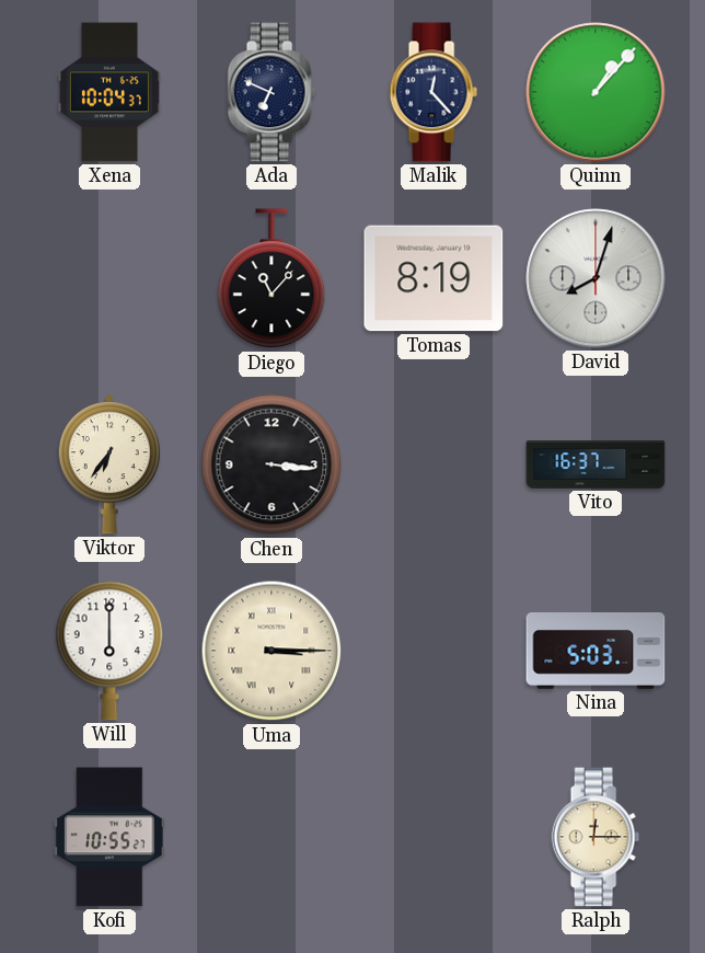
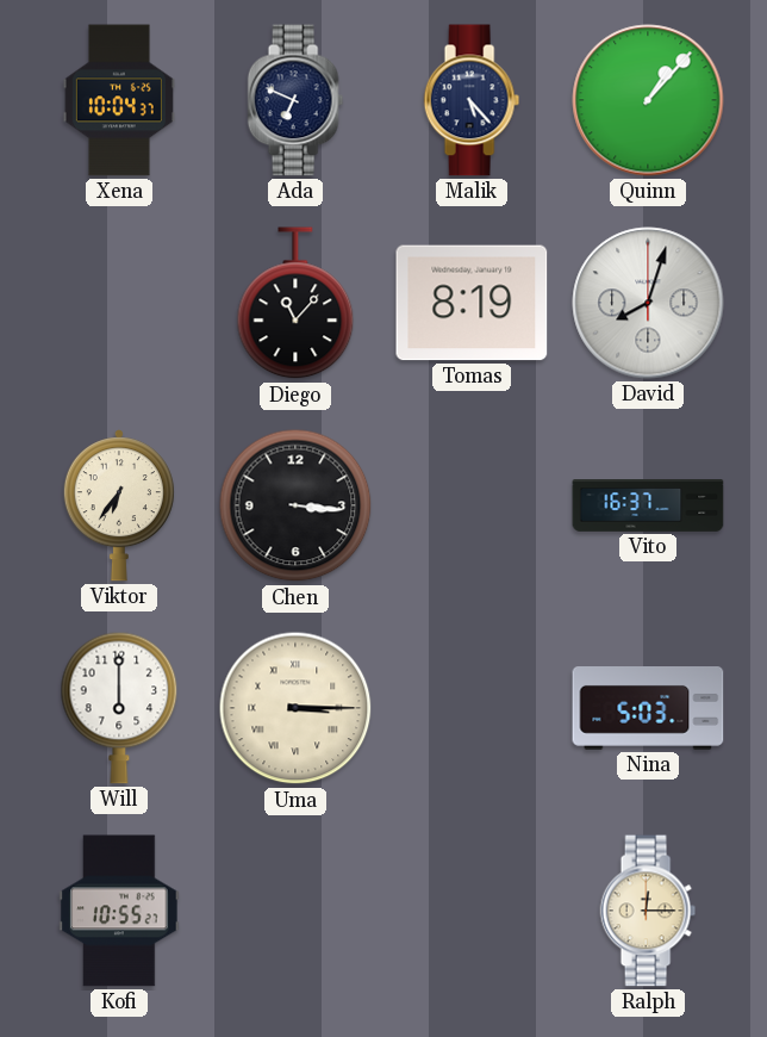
Malik: 12:23 -> 5:23 (472, 100)
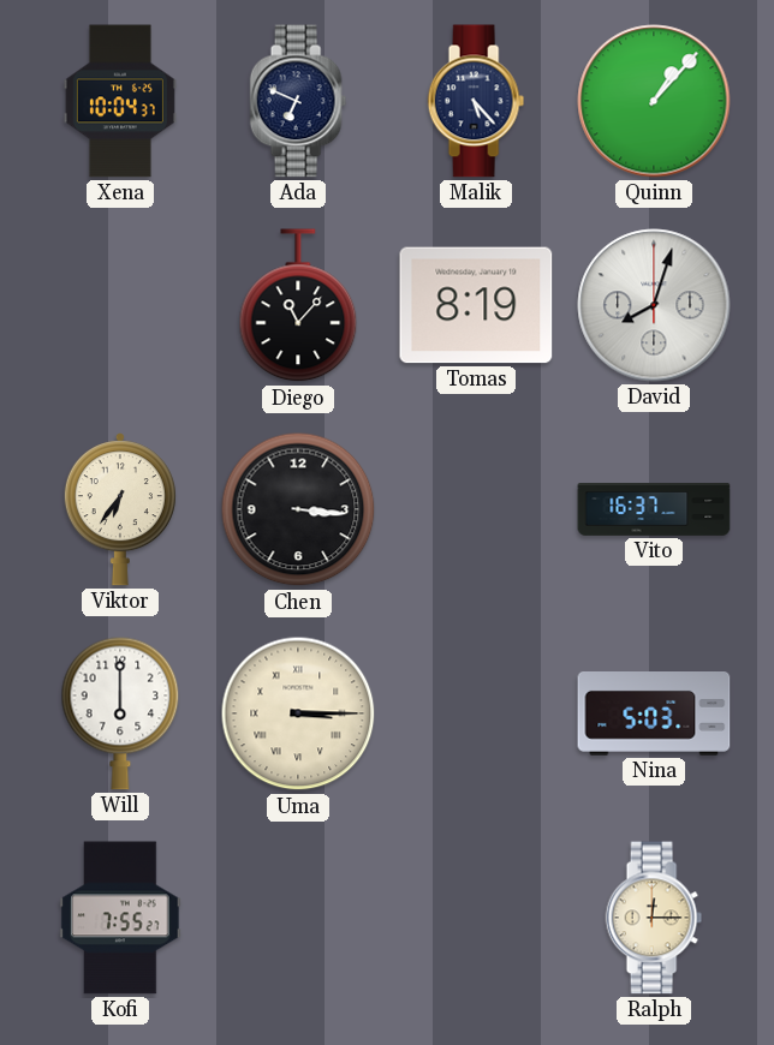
Kofi: 10:55 -> 7:55 (120, 918)
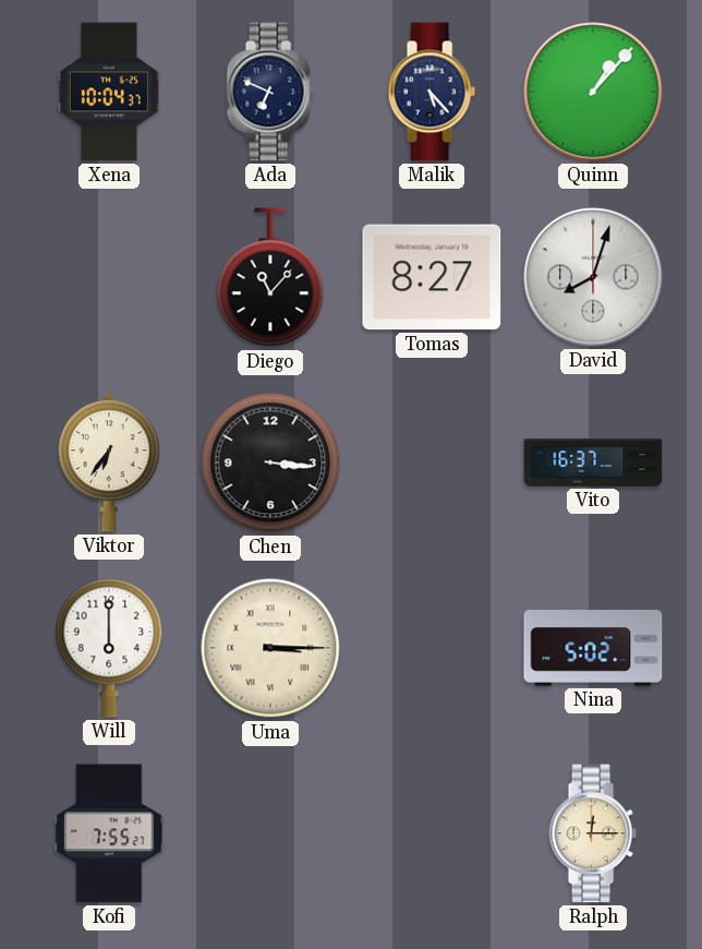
Tomas: 8:19 -> 8:27 (432, 277)
Nina: 5:03 -> 5:02 (593, 649)
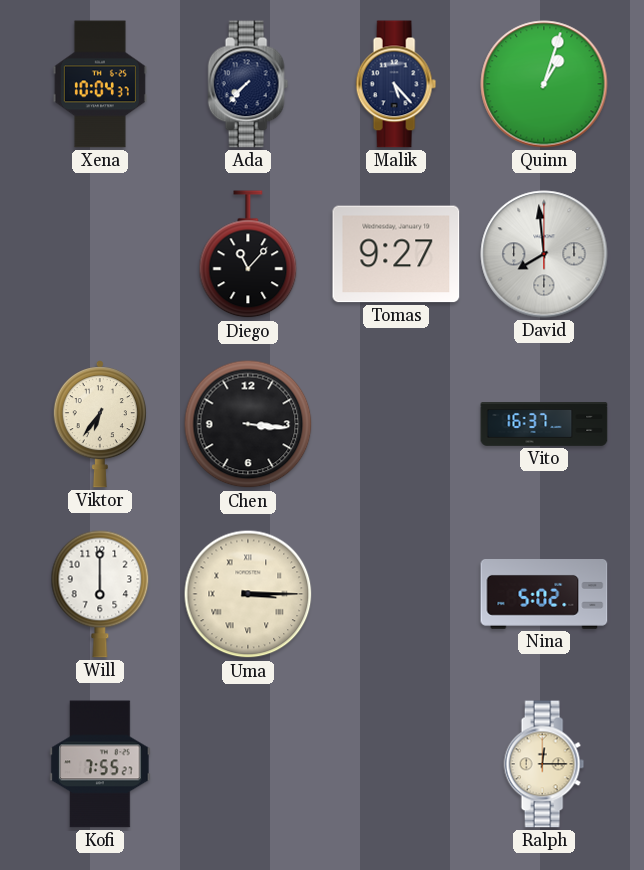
Ada: 6:49 -> 7:37 (248, 84)
Quinn: 1:07 -> 1:03 (544, 84)
Tomas: 8:27 -> 9:27 (396, 254)
David: 8:03 -> 7:59 (544, 254)
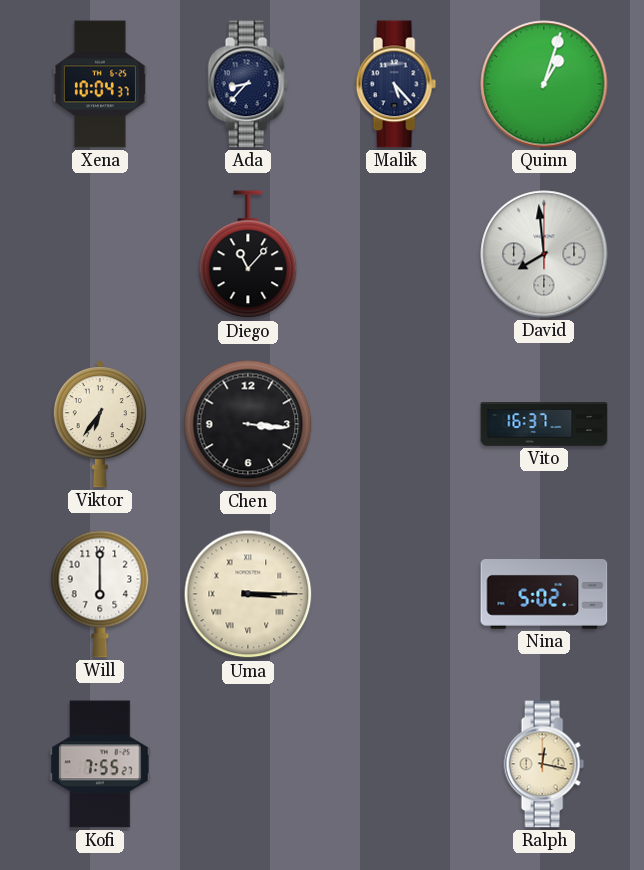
Ada: 7:37 -> 8:37 (248, 84)
Tomas: 9:27 -> none (396, 254)
Ralph: 12:15 -> 12:17 (544, 764)
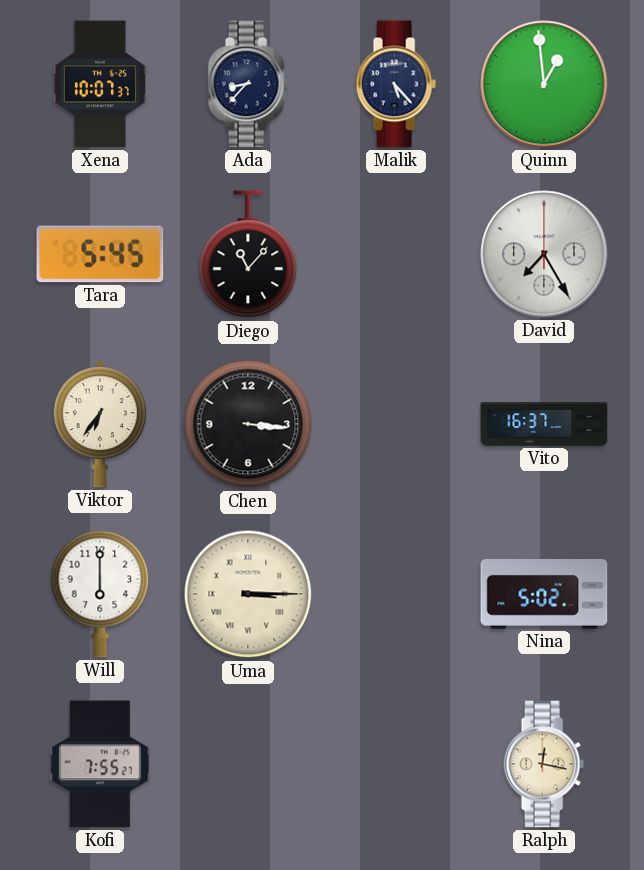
Xena: 10:04 -> 10:07 (100, 84)
Quinn: 1:03 -> 12:59 (544, 84)
Tara: none -> 5:45 (100, 254)
David: 7:59 -> 7:25 (544, 254)
